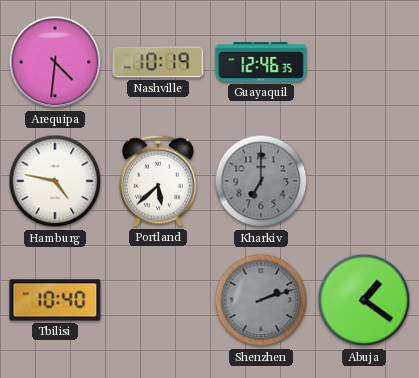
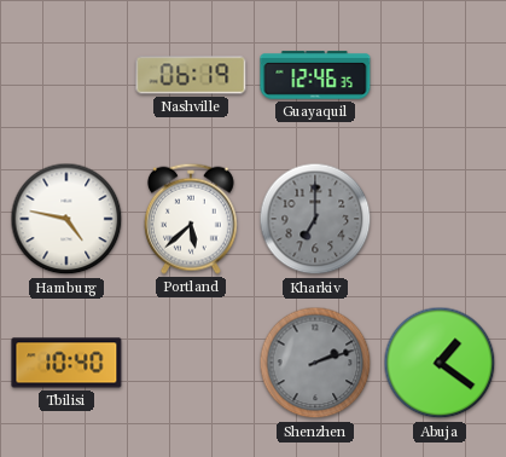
Arequipa: 4:31 -> none (55, 62)
Nashville: 10:19 -> 06:19 (191, 75)
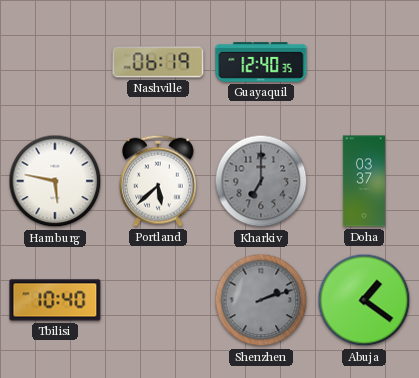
Guayaquil: 12:46 -> 12:40 (261, 62)
Hamburg: 4:47 -> 5:47 (55, 181)
Doha: none -> 03:37 (364, 181)
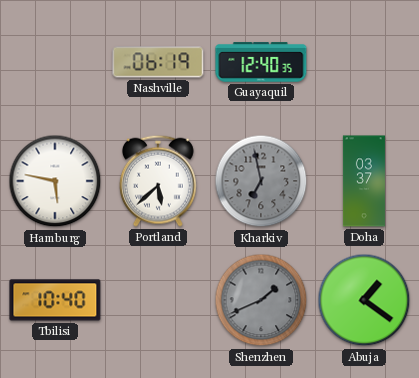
Kharkiv: 7:00 -> 6:58 (261, 181)
Shenzhen: 2:12 -> 1:41 (261, 300)
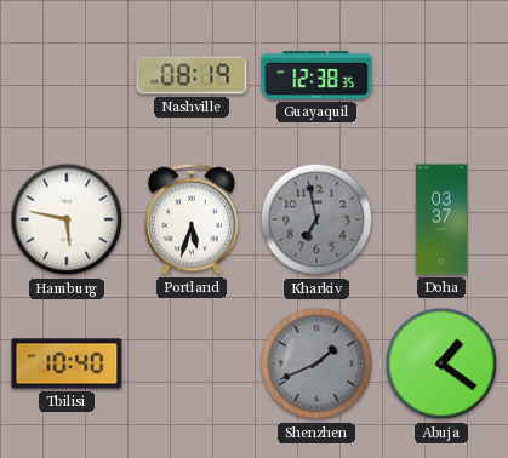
Nashville: 06:19 -> 08:19 (192, 75)
Guayaquil: 12:40 -> 12:38 (316, 75)
Portland: 5:38 -> 5:33 (192, 219)
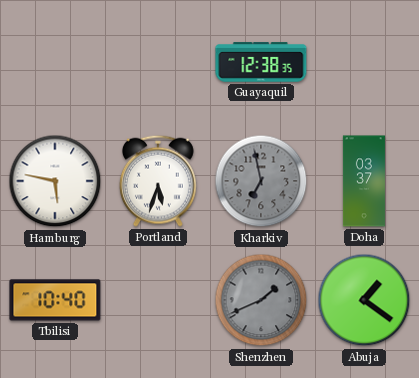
Nashville: 08:19 -> none (192, 75)
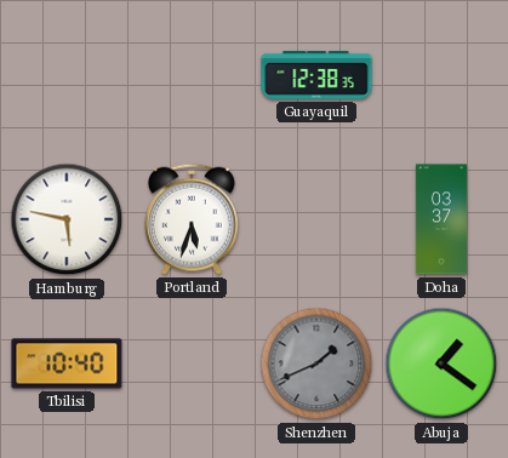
Kharkiv: 6:58 -> none (261, 181)
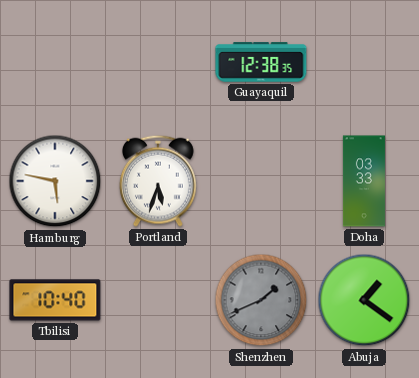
Doha: 03:37 -> 03:33 (364, 181)
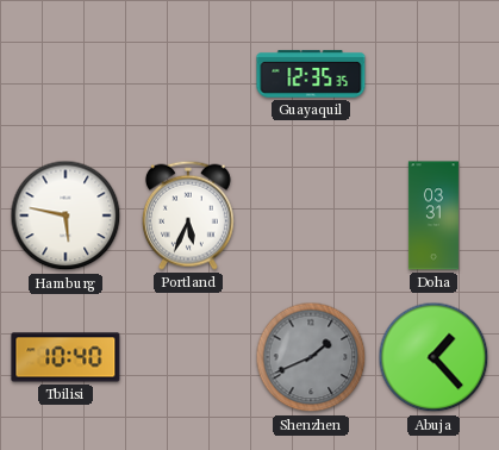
Guayaquil: 12:38 -> 12:35 (311, 74)
Portland: 5:33 -> 5:34 (188, 215)
Doha: 03:33 -> 03:31 (433, 215)
Abuja: 1:21 -> 1:23 (433, 357)
